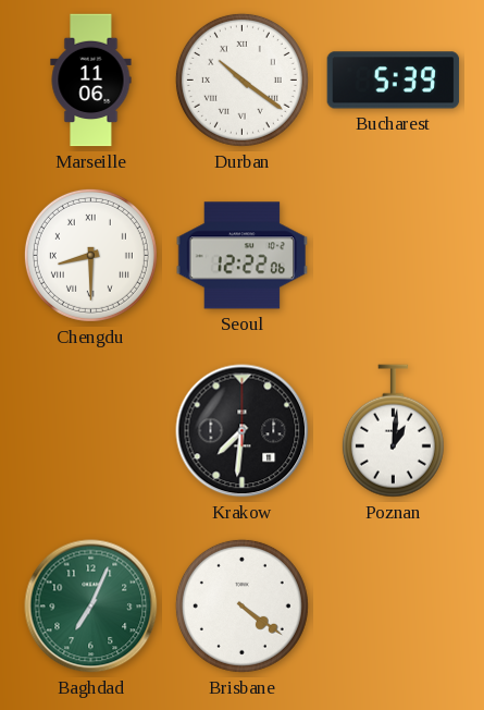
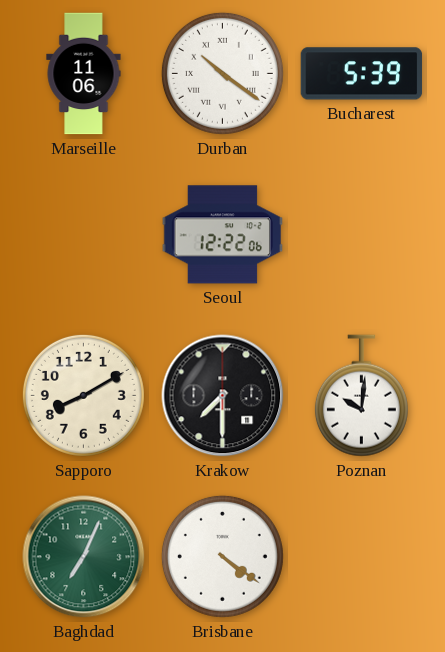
Chengdu: 8:30 -> none (90, 255)
Sapporo: none -> 8:10 (83, 395)
Krakow: 7:31 -> 7:30 (223, 396)
Poznan: 1:01 -> 10:01 (361, 396)
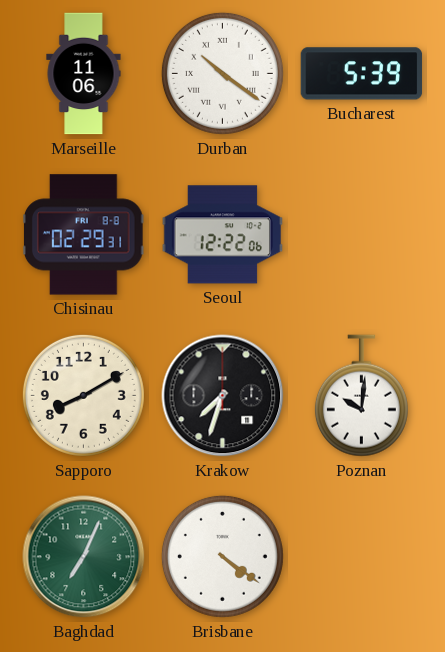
Chisinau: none -> 02:29 (83, 235)
Krakow: 7:30 -> 7:33 (223, 396)
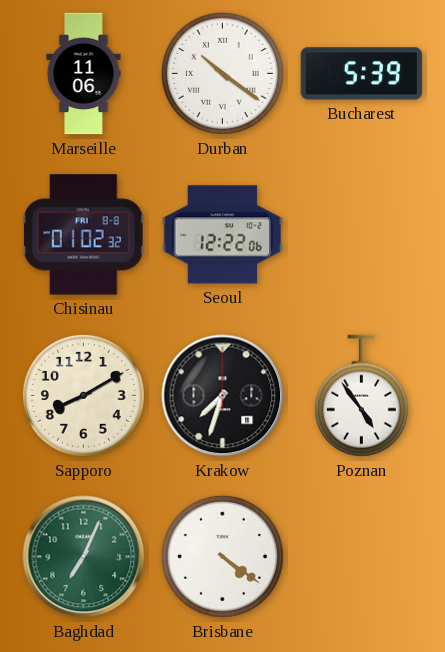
Chisinau: 02:29 -> 01:02 (83, 235)
Poznan: 10:01 -> 4:54 (361, 396)
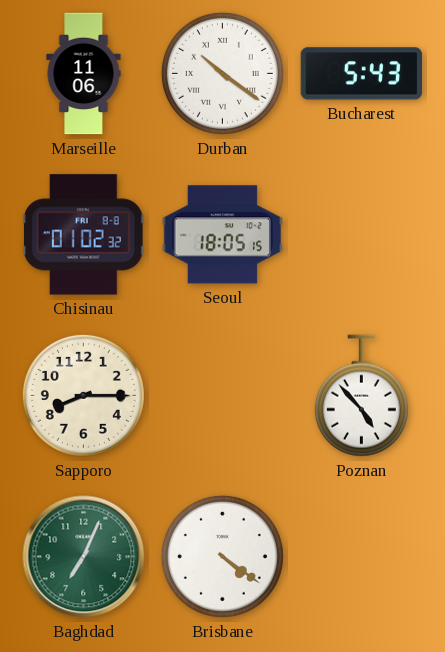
Bucharest: 5:39 -> 5:43 (362, 74)
Seoul: 12:22 -> 18:05 (223, 235)
Sapporo: 8:10 -> 8:15 (83, 395)
Krakow: 7:33 -> none (223, 396)
Poznan: 4:54 -> 4:53 (361, 396)
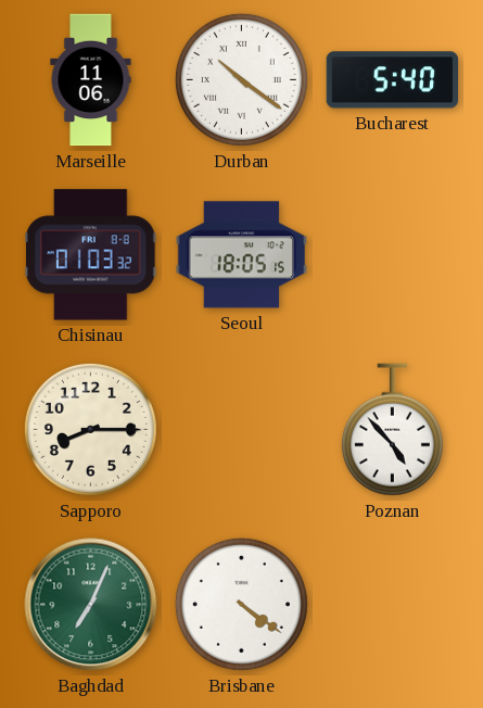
Bucharest: 5:43 -> 5:40 (393, 80)
Chisinau: 01:02 -> 01:03 (90, 255)
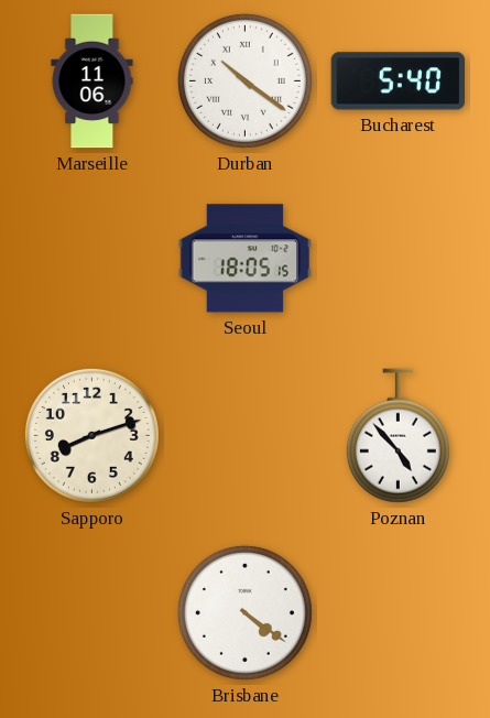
Chisinau: 01:03 -> none (90, 255)
Sapporo: 8:15 -> 8:12 (91, 435)
Baghdad: 7:04 -> none (91, 605)
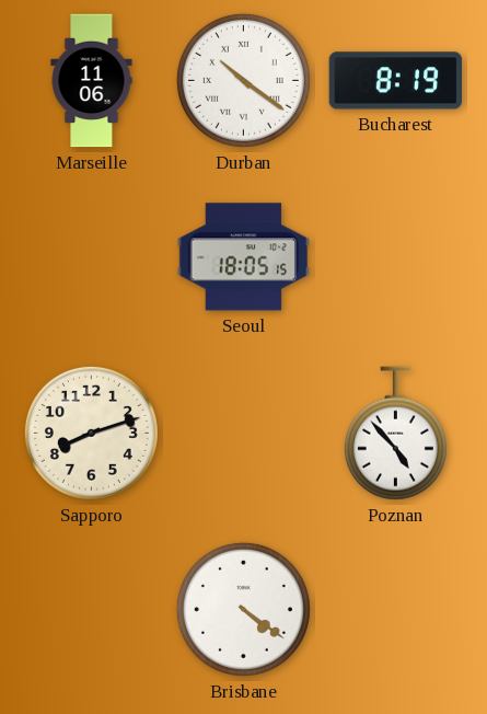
Bucharest: 5:40 -> 8:19 (396, 81)
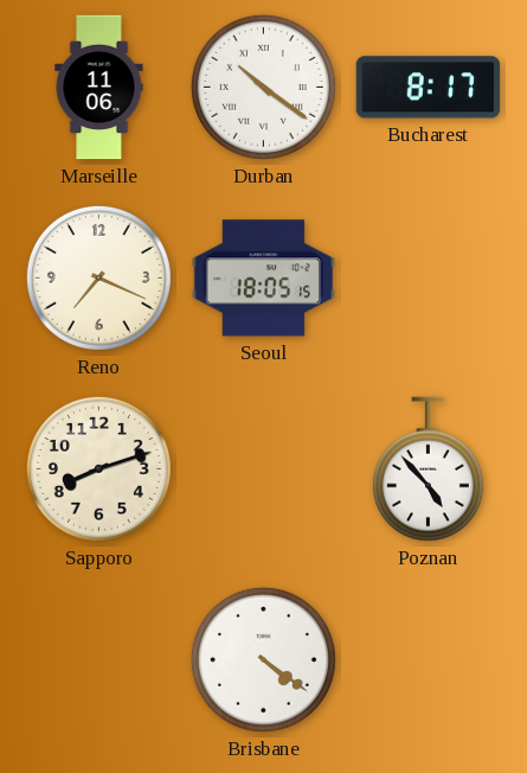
Bucharest: 8:19 -> 8:17 (429, 88)
Reno: none -> 7:19 (98, 277)
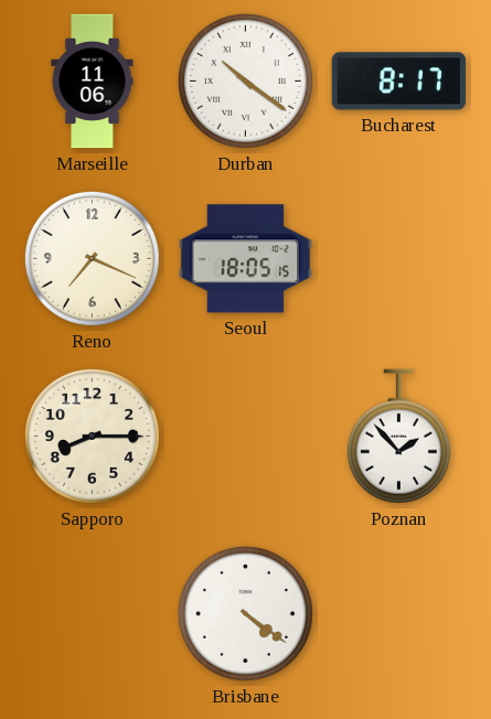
Sapporo: 8:12 -> 8:15 (92, 436)
Poznan: 4:53 -> 1:53 (398, 437)
